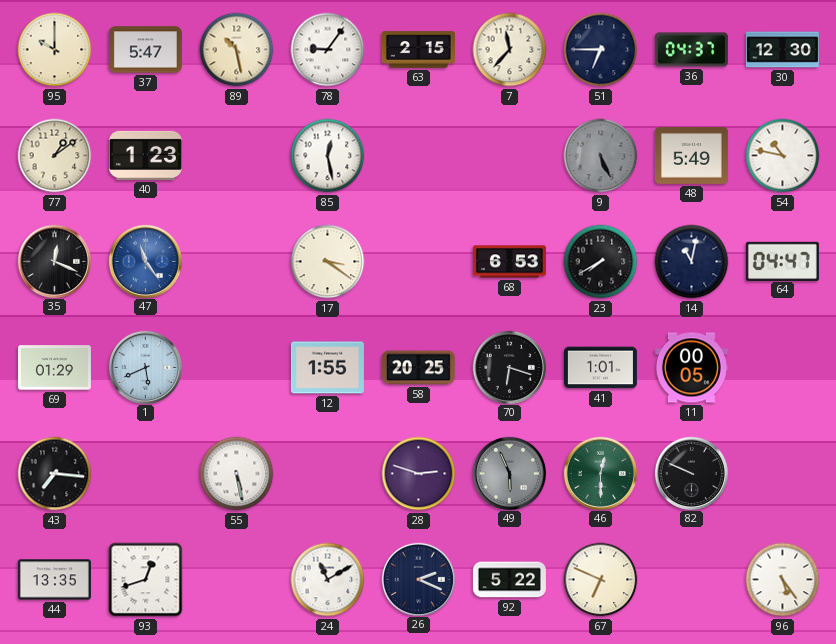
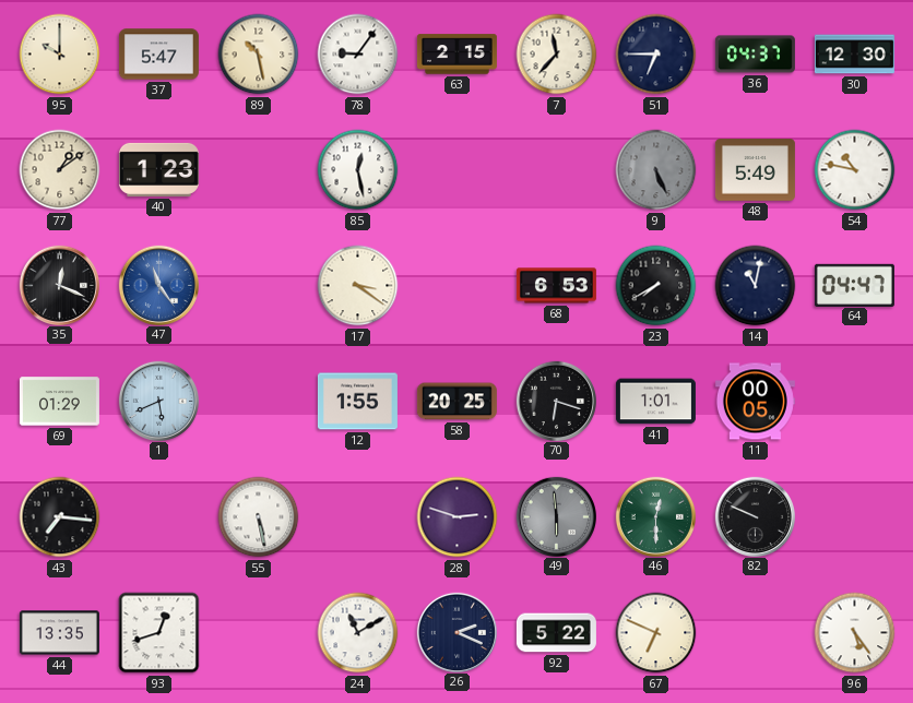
49: 5:56 -> 5:59 (556, 516)
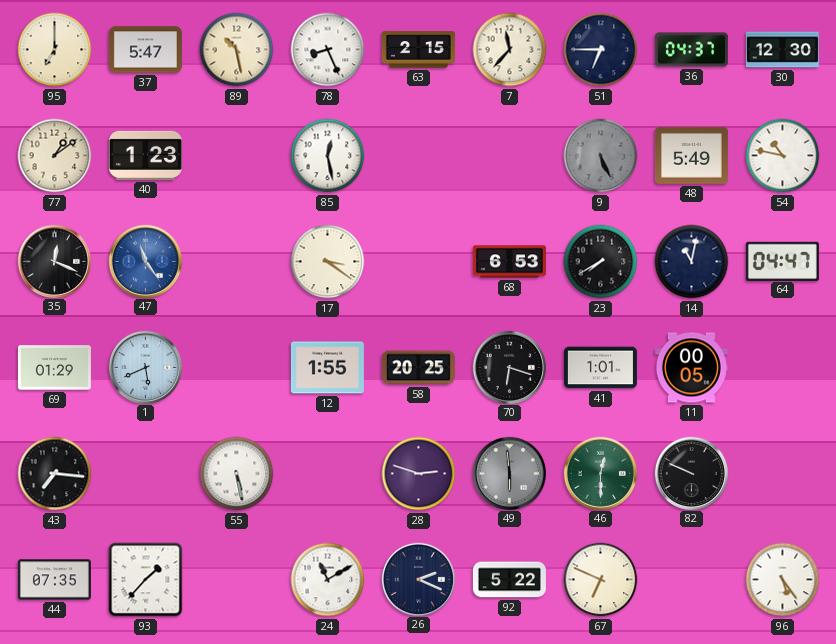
95: 10:00 -> 7:00 (55, 50)
78: 9:06 -> 8:26 (328, 50)
44: 13:35 -> 07:35 (54, 580)
93: 12:42 -> 1:37 (146, 580)
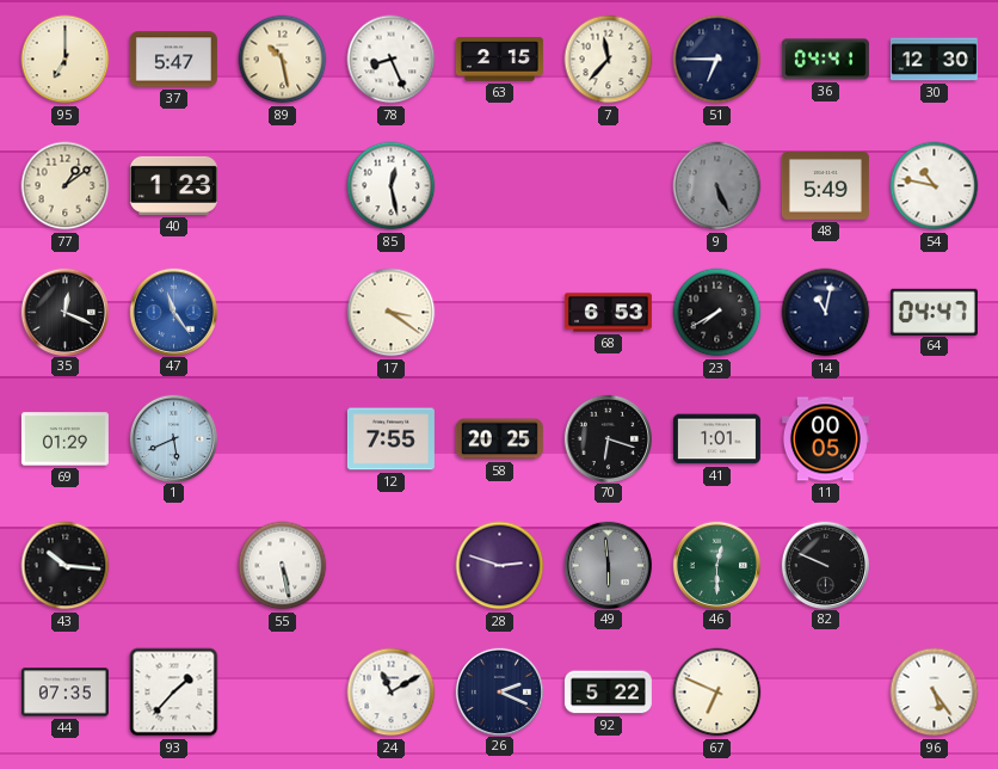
36: 04:37 -> 04:41 (825, 60)
12: 1:55 -> 7:55 (390, 439)
43: 7:16 -> 10:16 (66, 566)
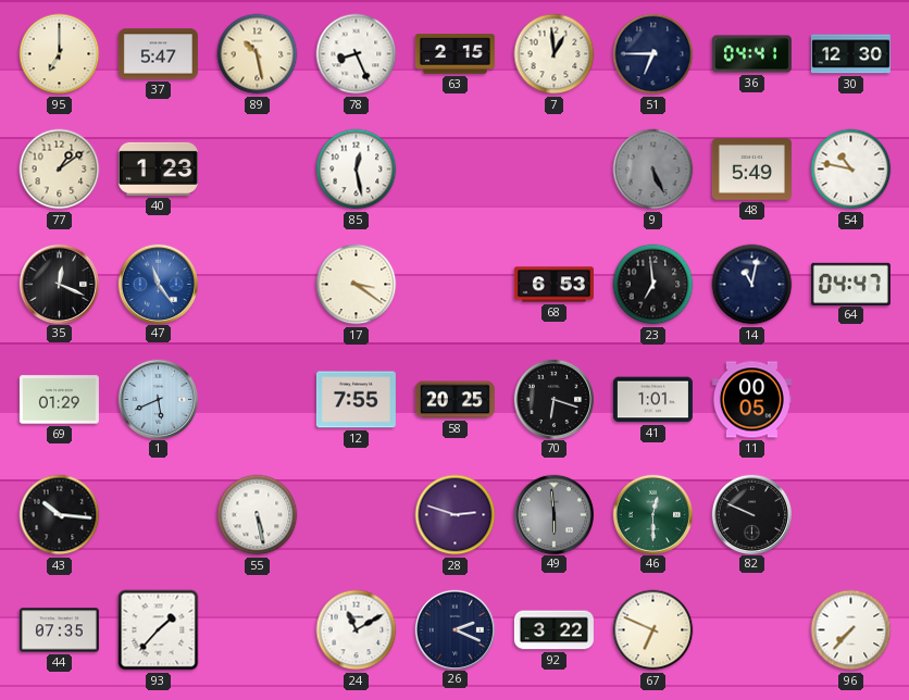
7: 11:37 -> 12:59 (555, 54)
23: 7:40 -> 6:59 (653, 285)
92: 5:22 -> 3:22 (553, 630)
96: 5:24 -> 7:37 (851, 630)
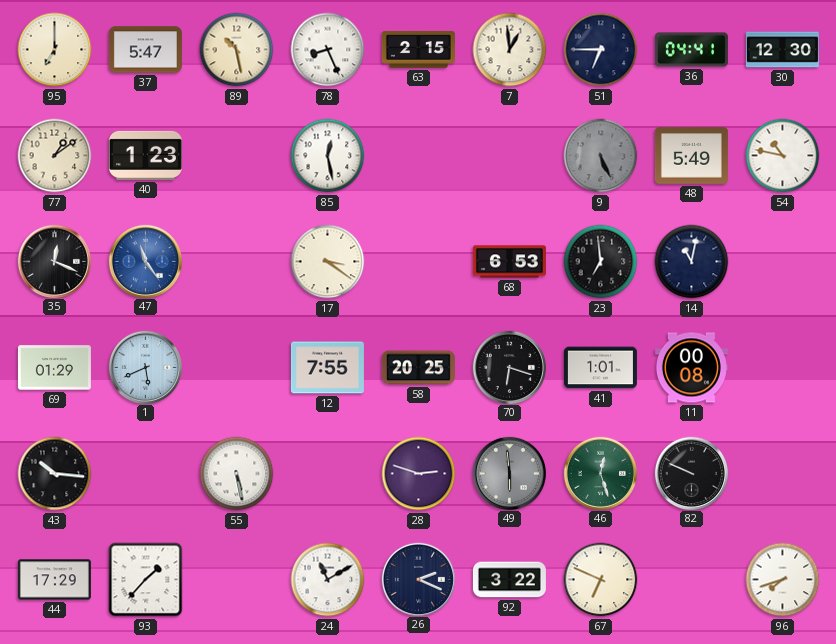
64: 04:47 -> none (850, 284)
11: 00:05 -> 00:08 (691, 368)
46: 12:30 -> 12:27 (600, 473)
44: 07:35 -> 17:29 (54, 580)
96: 7:37 -> 7:42 (783, 580)
